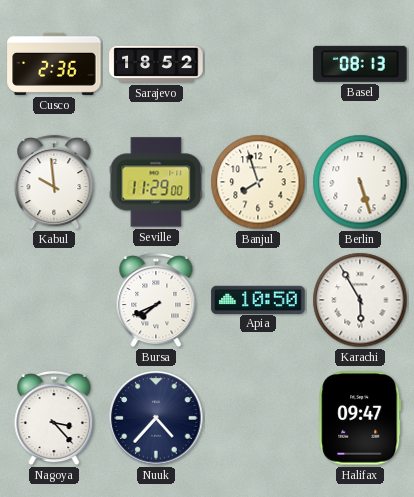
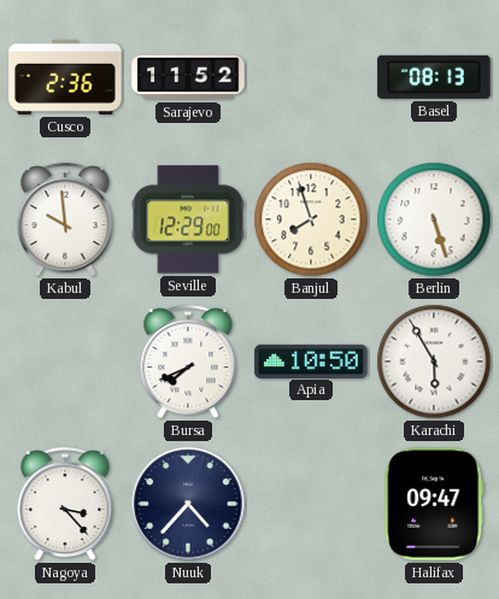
Sarajevo: 18:52 -> 11:52 (188, 77)
Seville: 11:29 -> 12:29 (188, 219)
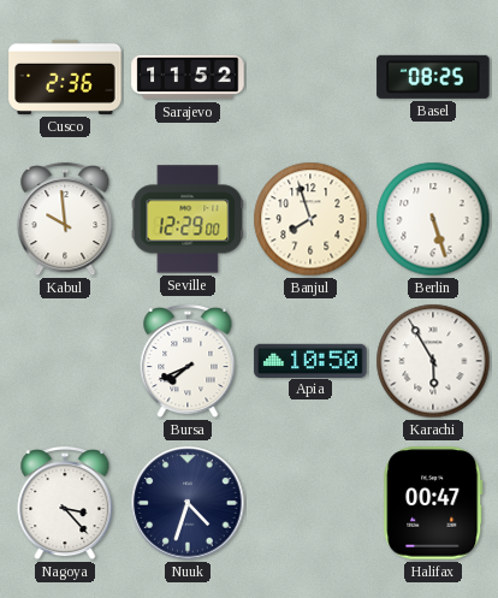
Basel: 08:13 -> 08:25 (433, 77)
Nuuk: 4:37 -> 4:33 (188, 503)
Halifax: 09:47 -> 00:47 (433, 503)
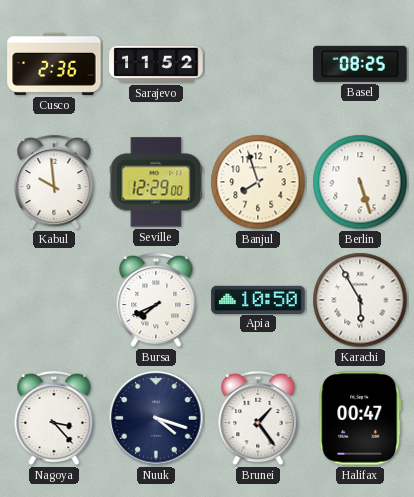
Nuuk: 4:33 -> 4:18 (156, 418)
Brunei: none -> 1:24 (258, 418)
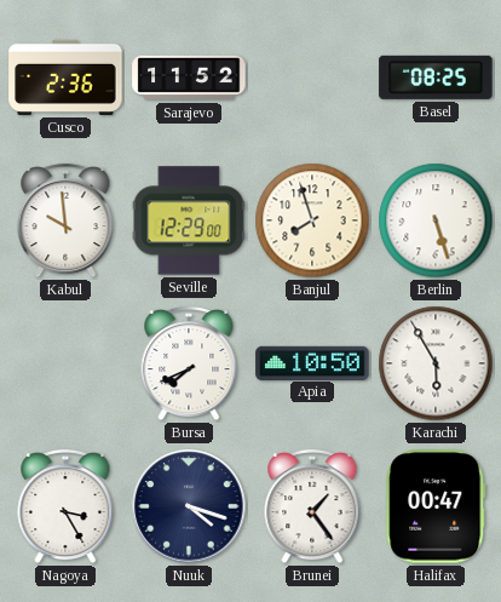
Nagoya: 3:23 -> 3:25 (65, 506)
